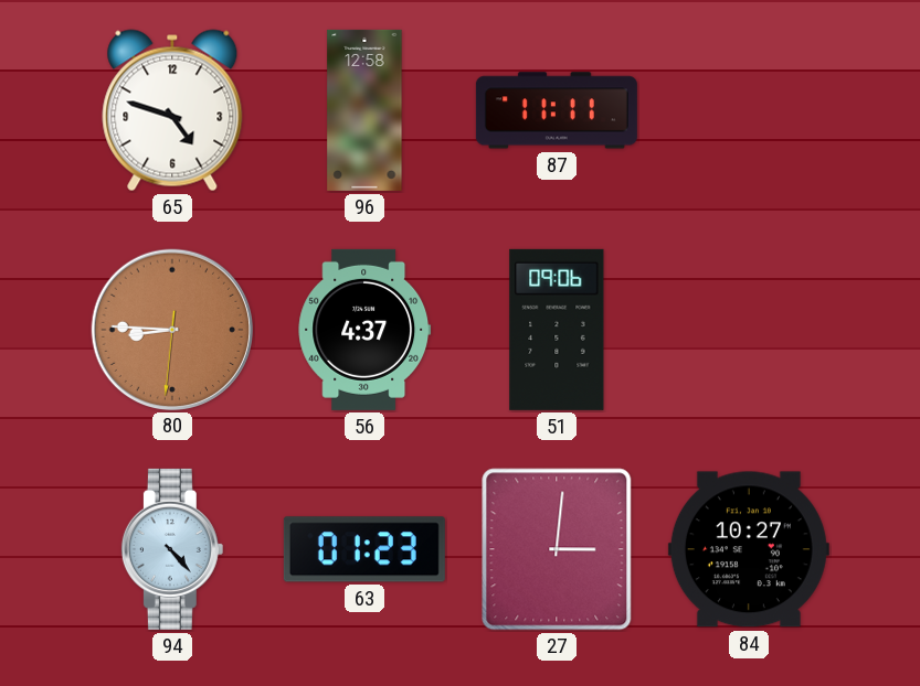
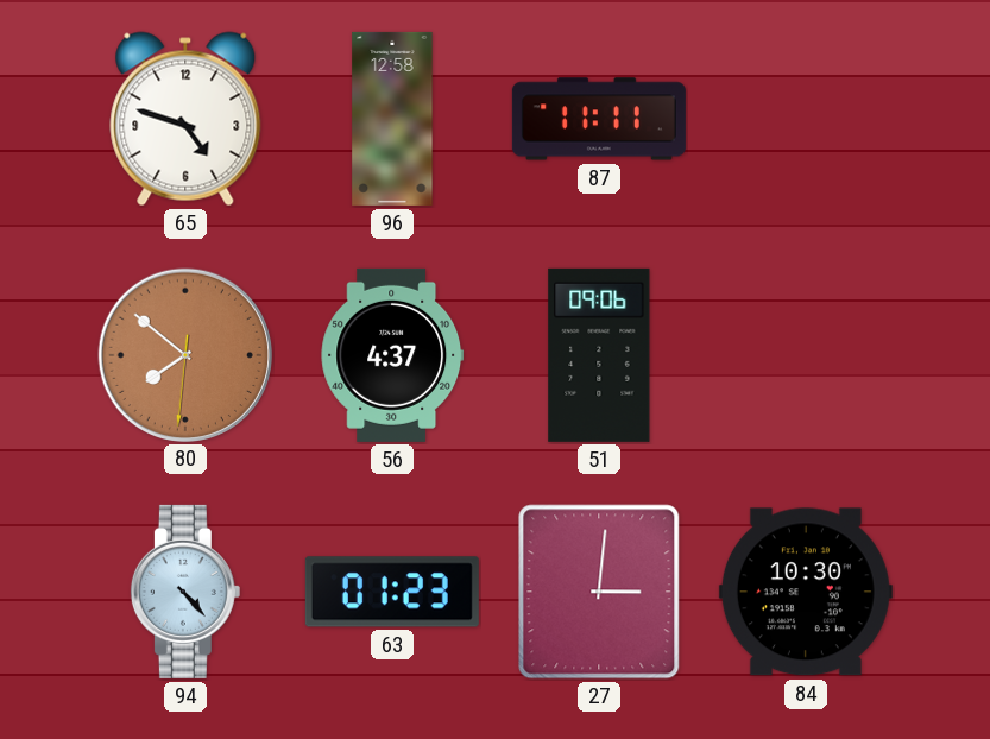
80: 8:45 -> 7:51 (184, 354)
84: 10:27 -> 10:30 (806, 592)
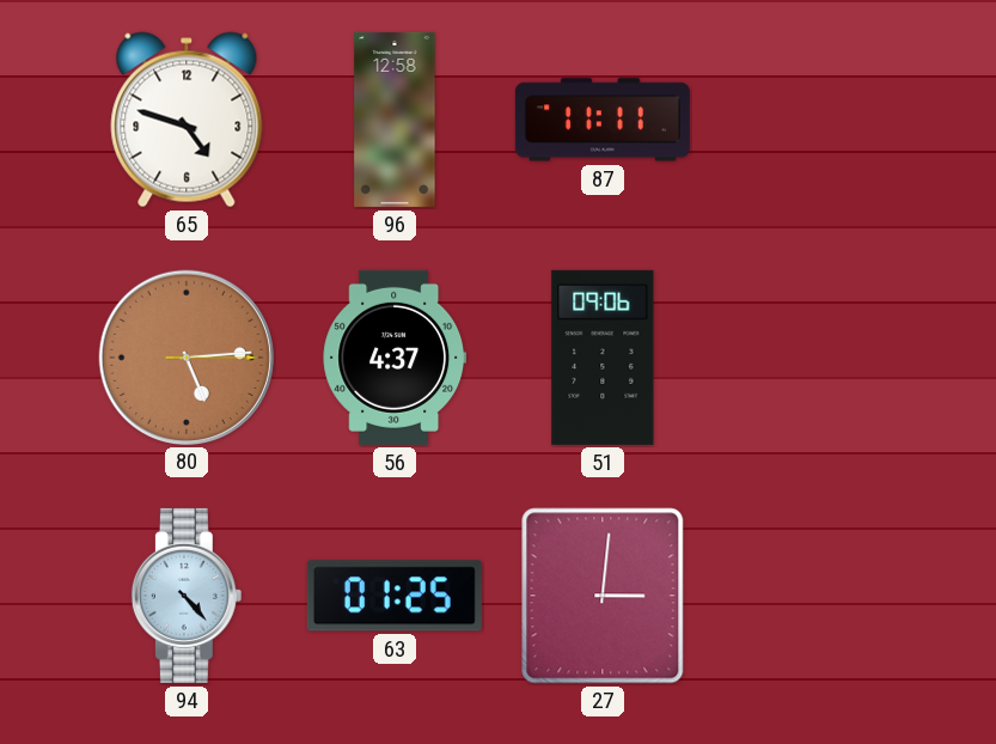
80: 7:51 -> 5:14 (185, 356)
63: 01:23 -> 01:25 (395, 596)
84: 10:30 -> none (806, 592)
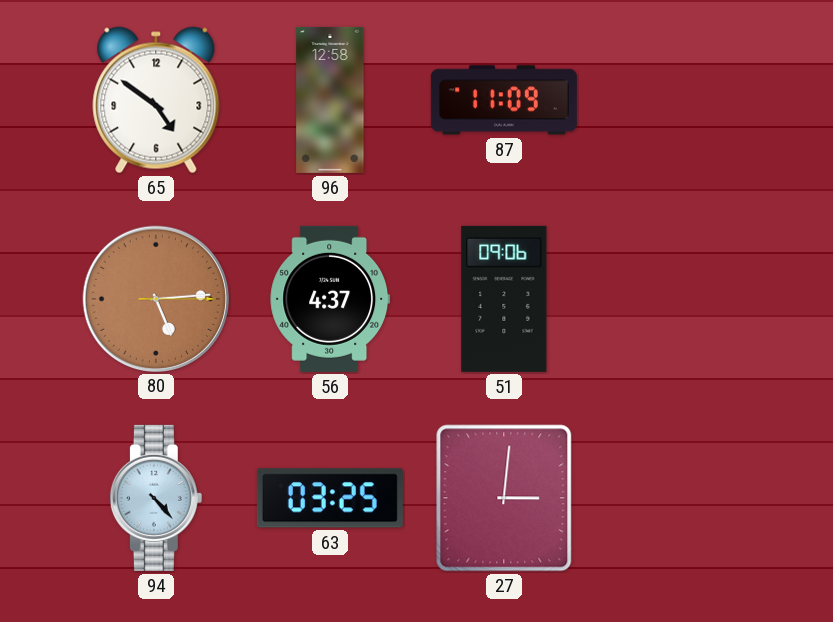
65: 4:48 -> 4:51 (156, 100)
87: 11:11 -> 11:09 (504, 100)
63: 01:25 -> 03:25 (330, 498)
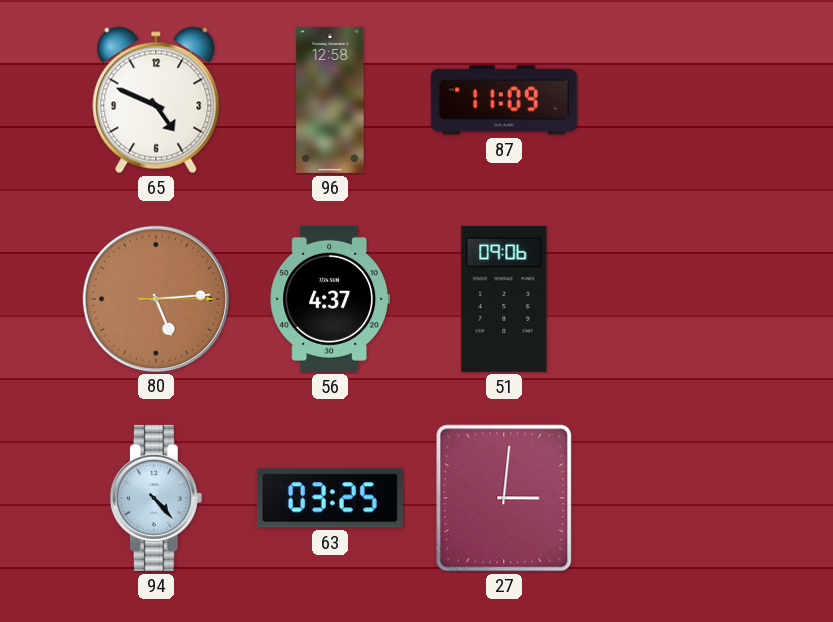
65: 4:51 -> 4:49 (156, 100)
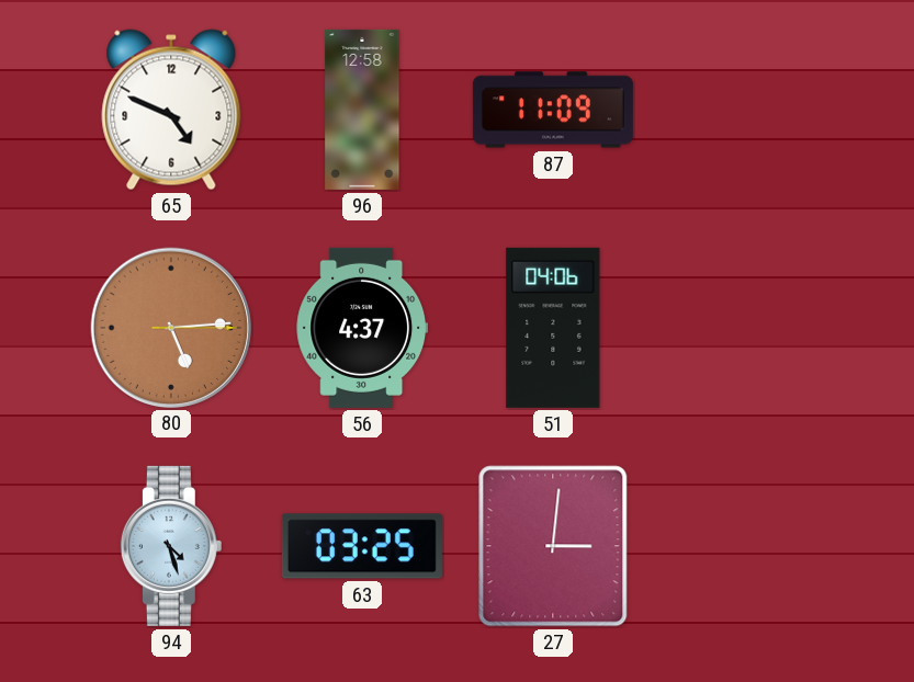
51: 09:06 -> 04:06 (553, 328)
94: 4:23 -> 4:27 (171, 546)
